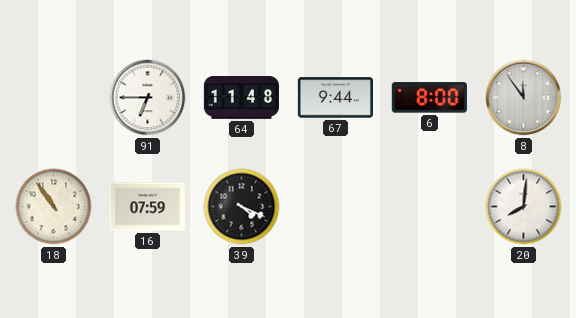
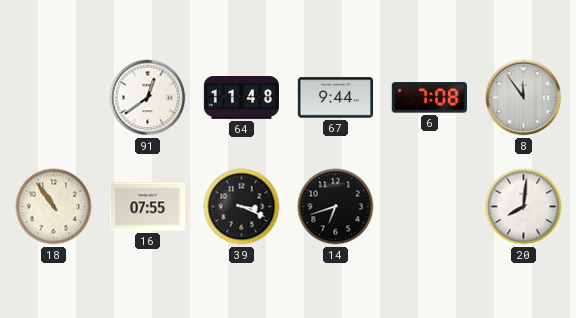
91: 6:45 -> 12:39 (148, 98)
6: 8:00 -> 7:08 (429, 98)
16: 07:59 -> 07:55 (147, 207)
39: 4:19 -> 3:19 (242, 207)
14: none -> 6:42 (336, 207)
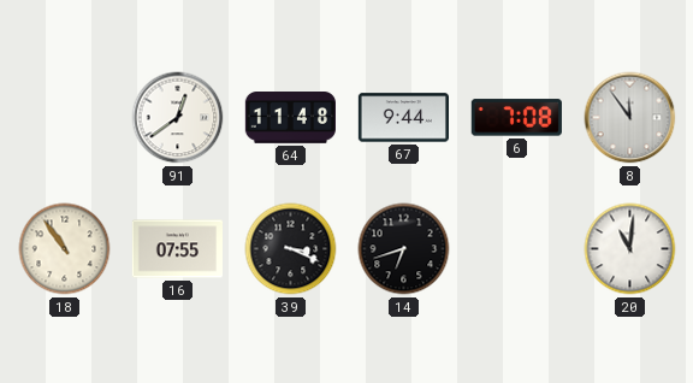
20: 8:01 -> 11:01 (630, 249)
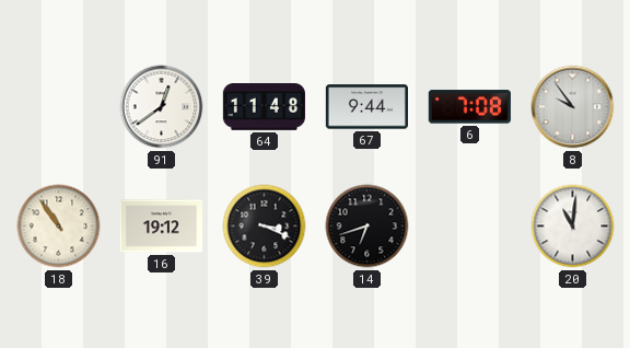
8: 11:54 -> 9:54 (573, 107)
16: 07:55 -> 19:12 (161, 227)
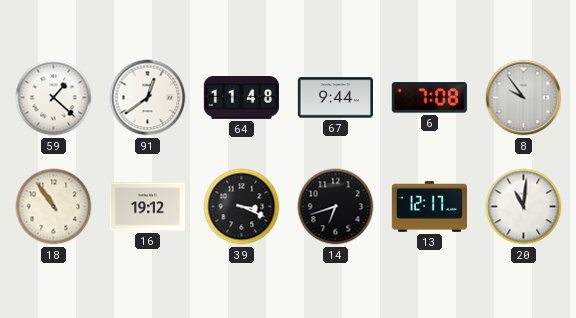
59: none -> 1:22 (54, 98)
13: none -> 12:17 (429, 207)
